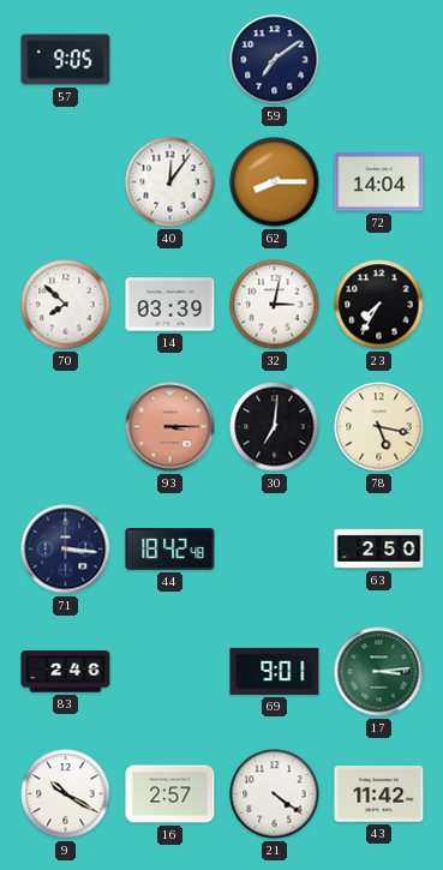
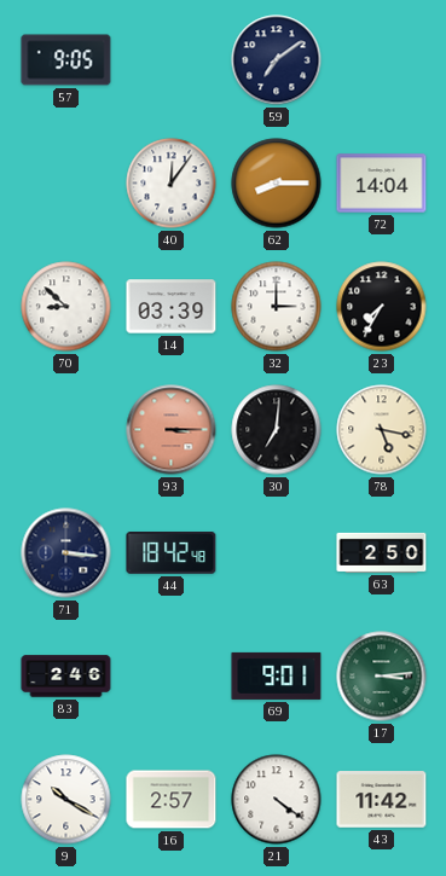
70: 7:52 -> 8:52 (66, 307)
32: 3:02 -> 3:00 (277, 307)
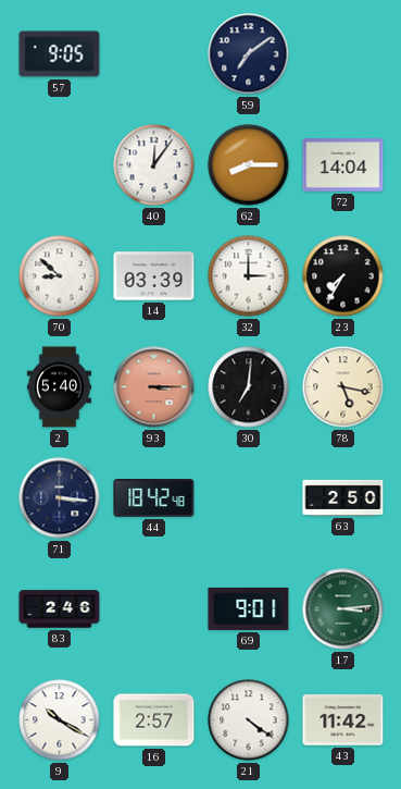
2: none -> 5:40 (59, 387)
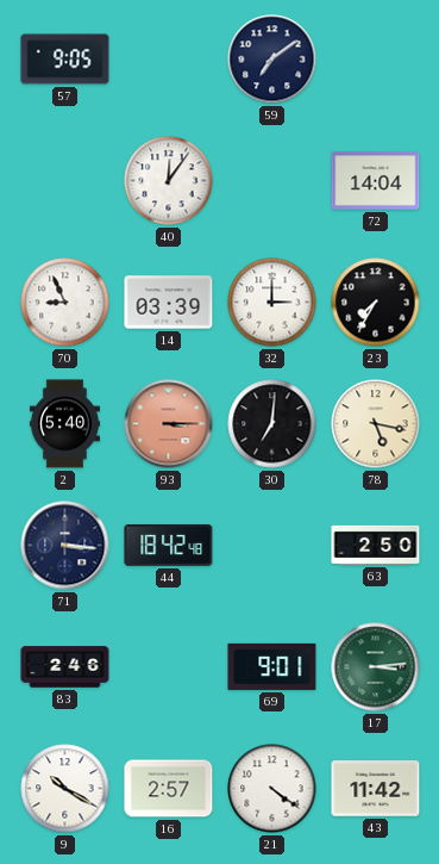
62: 8:15 -> none (249, 165)
70: 8:52 -> 8:56 (65, 303)
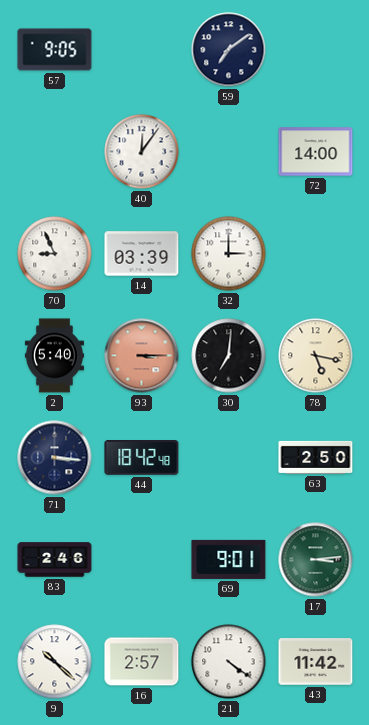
72: 14:04 -> 14:00 (316, 152)
23: 7:35 -> none (376, 303)
9: 10:20 -> 10:22 (55, 662)
